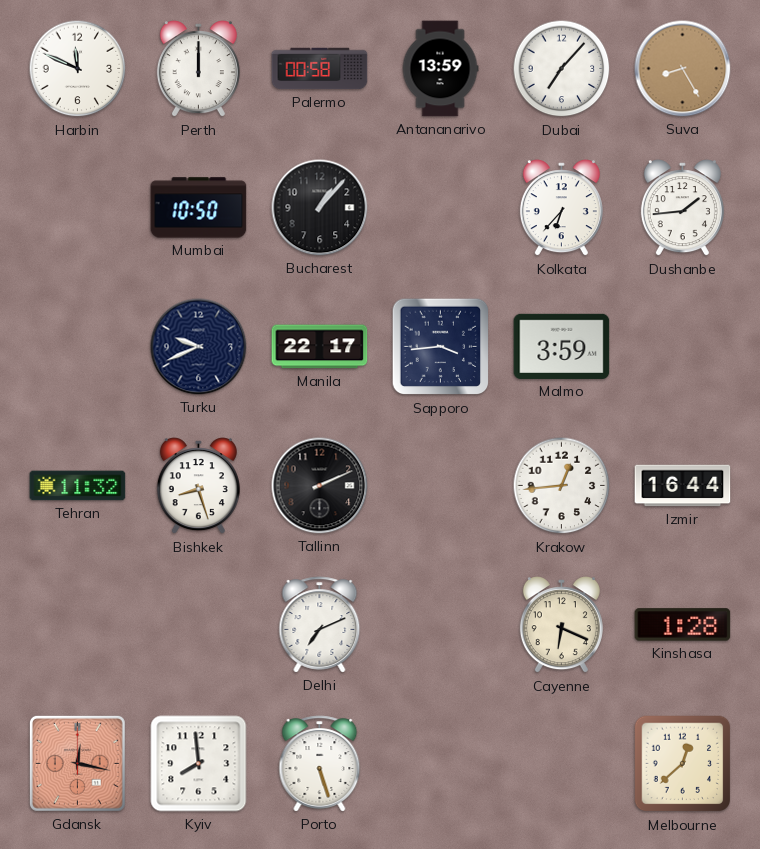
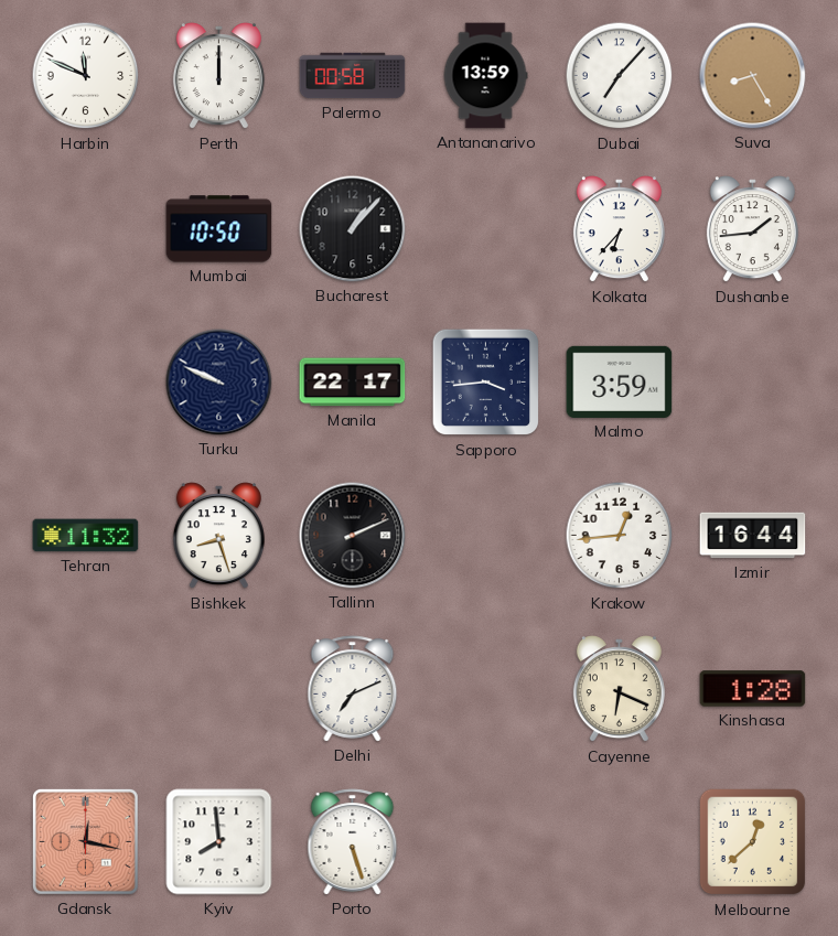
Turku: 9:41 -> 9:49 (219, 383)
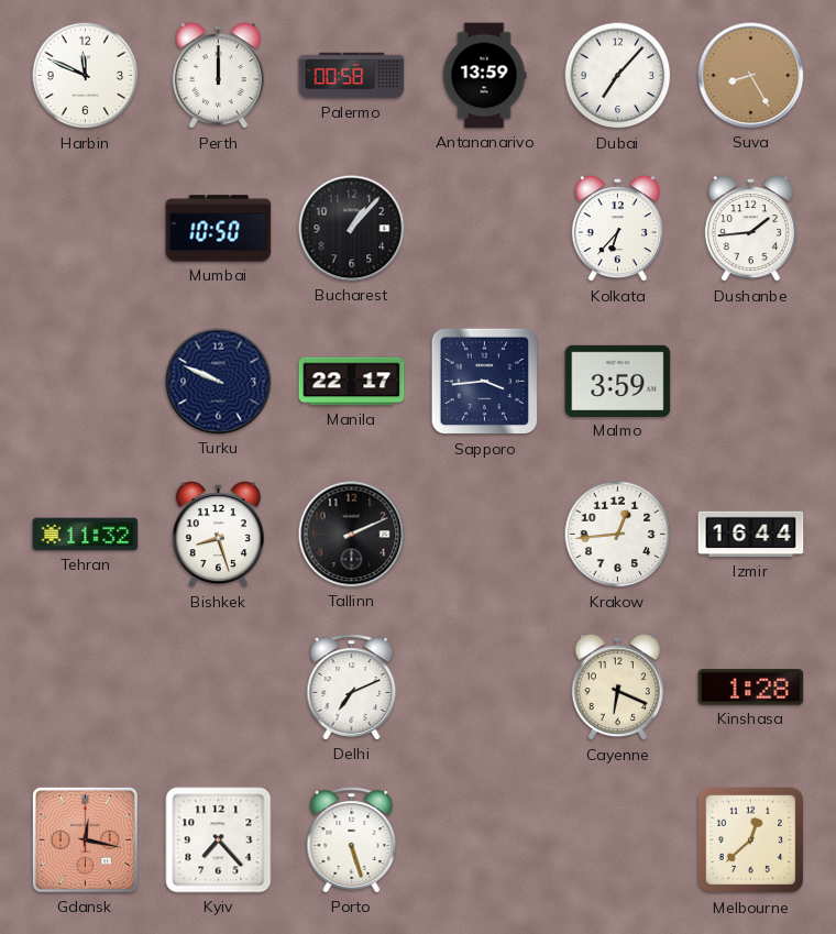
Kyiv: 7:59 -> 7:23 (219, 840)
